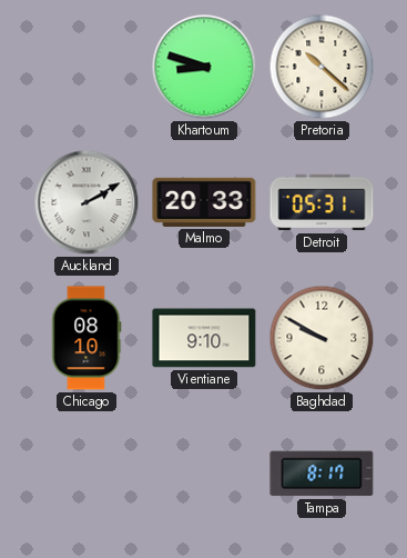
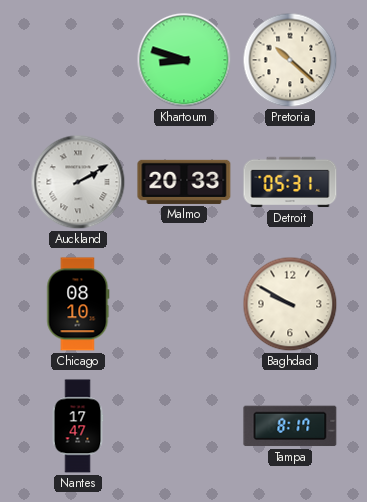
Vientiane: 9:10 -> none (204, 338)
Nantes: none -> 17:47 (78, 426)
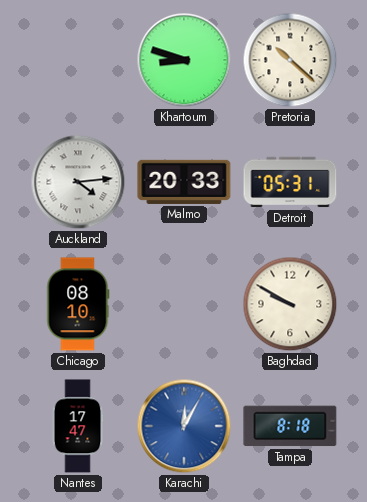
Auckland: 2:10 -> 4:14 (78, 182)
Karachi: none -> 12:05 (184, 426)
Tampa: 8:17 -> 8:18 (290, 426)
